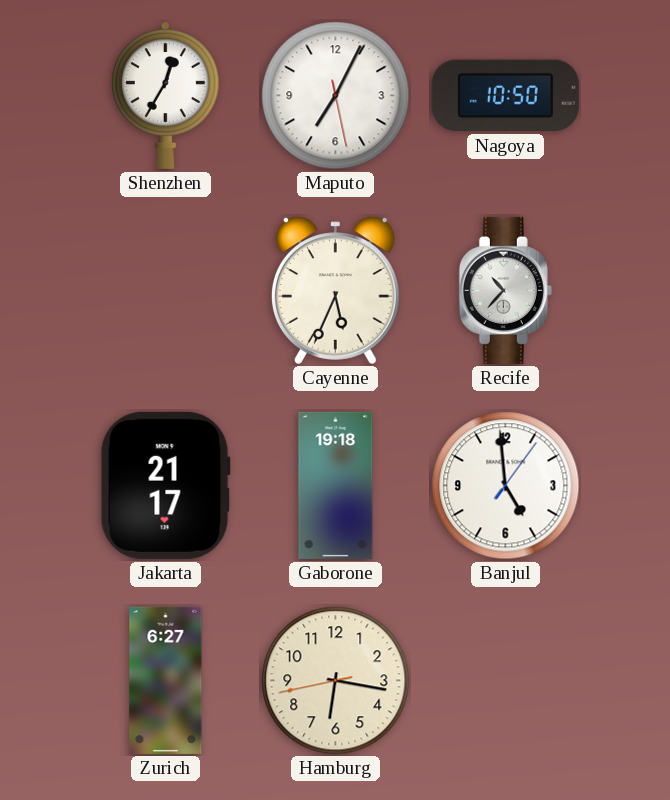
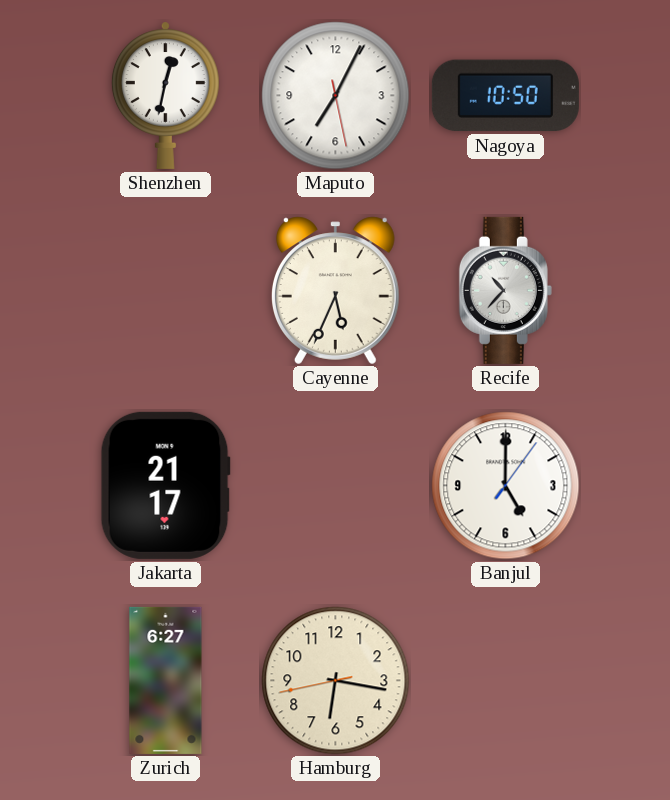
Shenzhen: 12:35 -> 12:32 (165, 95)
Gaborone: 19:18 -> none (336, 485)
Banjul: 4:59 -> 5:00 (506, 486)
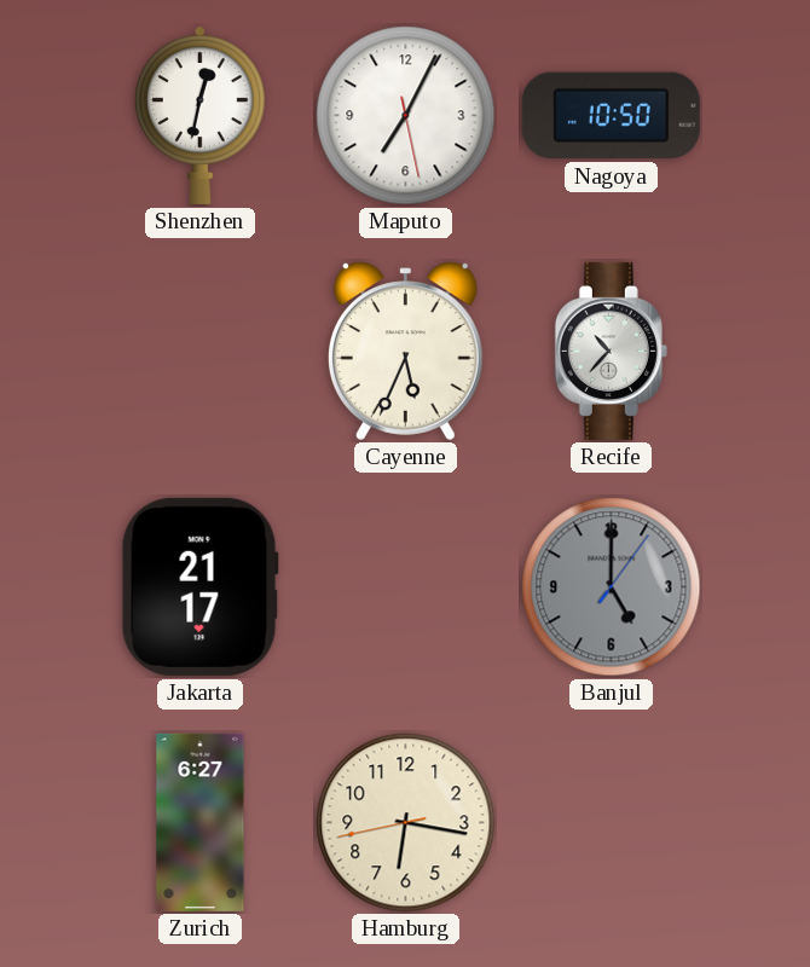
Banjul dial: white -> grey (612, 587)
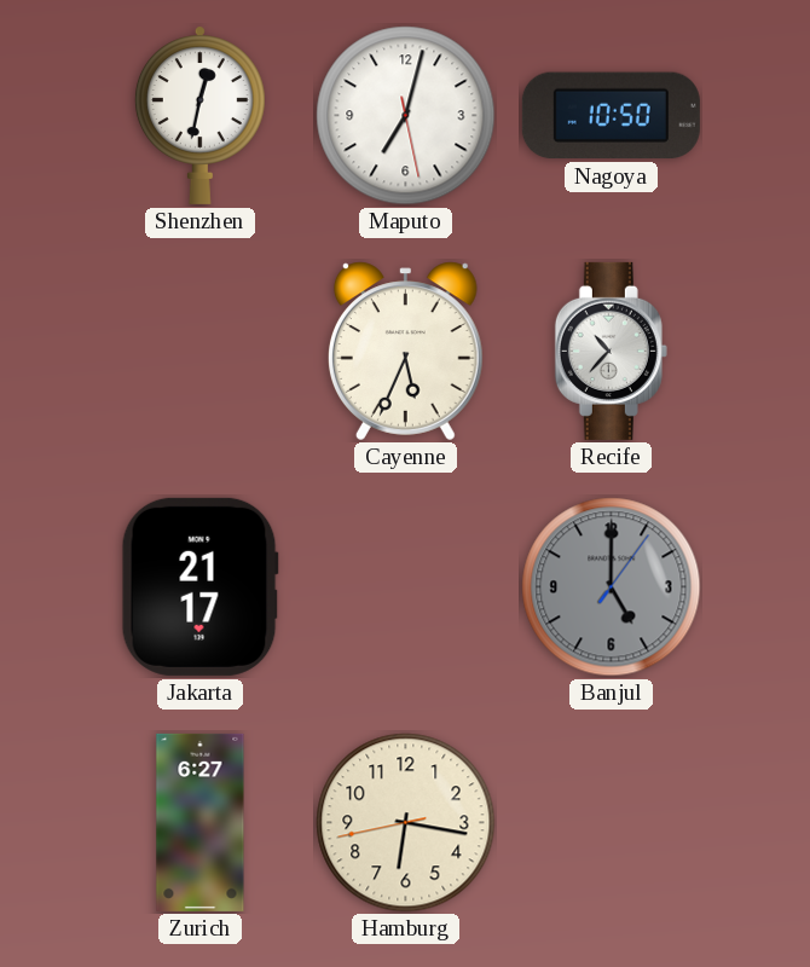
Maputo: 7:04 -> 7:02 (406, 116)
